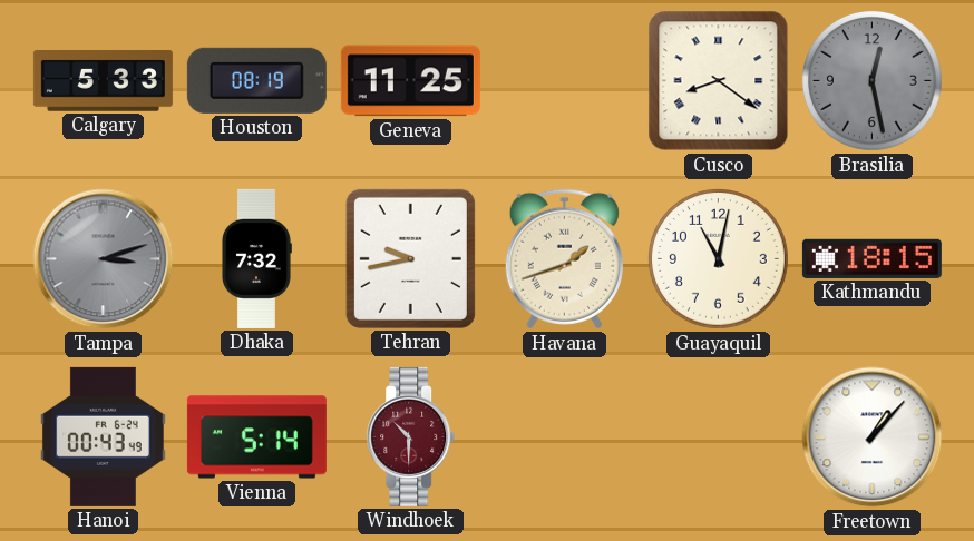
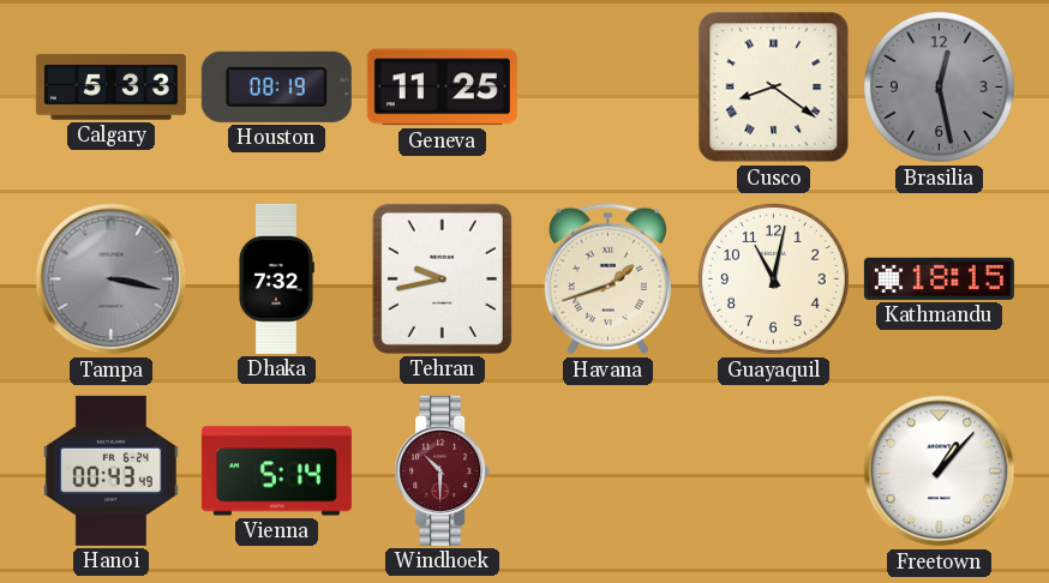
Tampa: 3:12 -> 3:17 (112, 280)
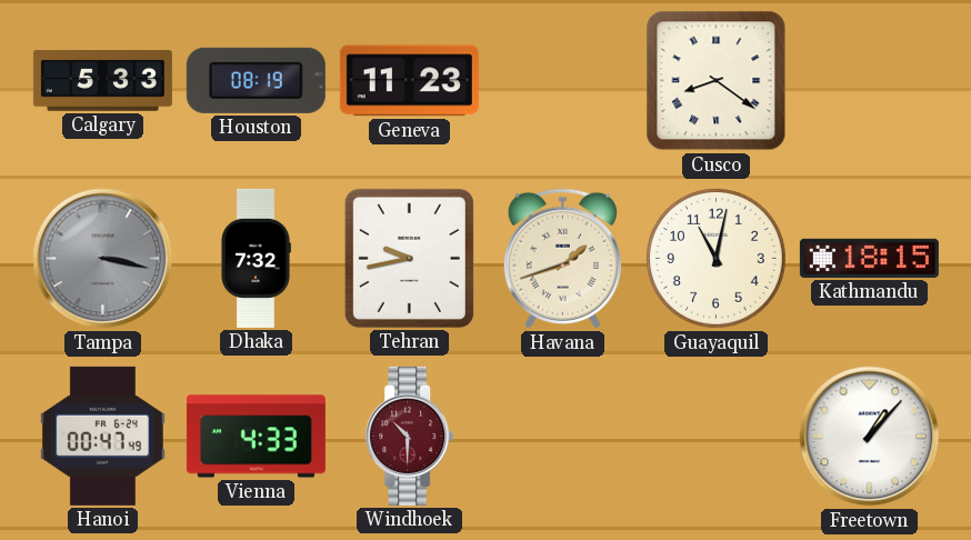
Geneva: 11:25 -> 11:23 (409, 81)
Brasilia: 12:28 -> none (940, 88)
Hanoi: 00:43 -> 00:47 (102, 436)
Vienna: 5:14 -> 4:33 (256, 437)
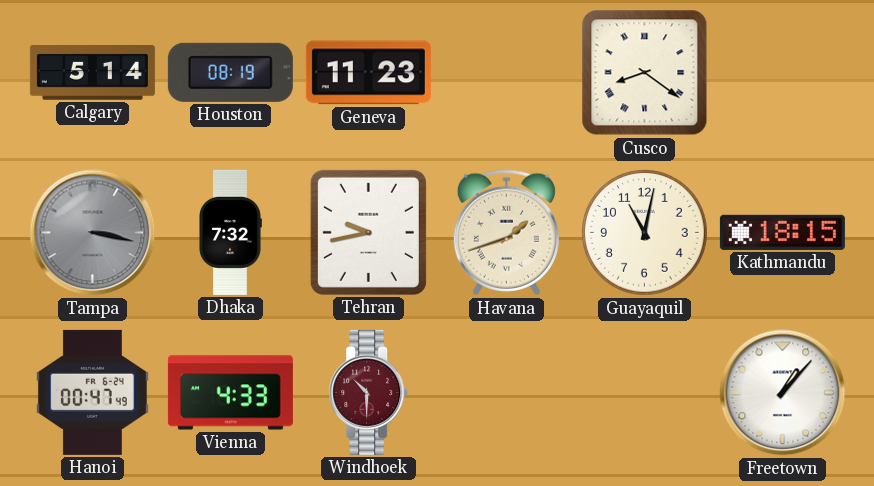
Calgary: 5:33 -> 5:14 (92, 73)
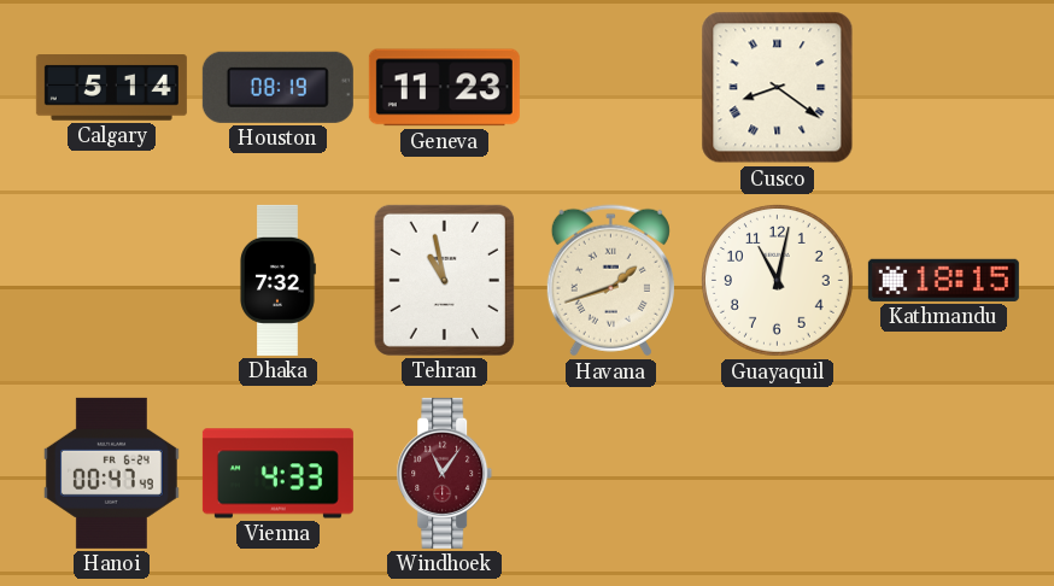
Tampa: 3:17 -> none (93, 233)
Tehran: 9:43 -> 10:58 (444, 280)
Windhoek: 10:30 -> 11:06 (445, 473)
Freetown: 1:07 -> none (783, 393)
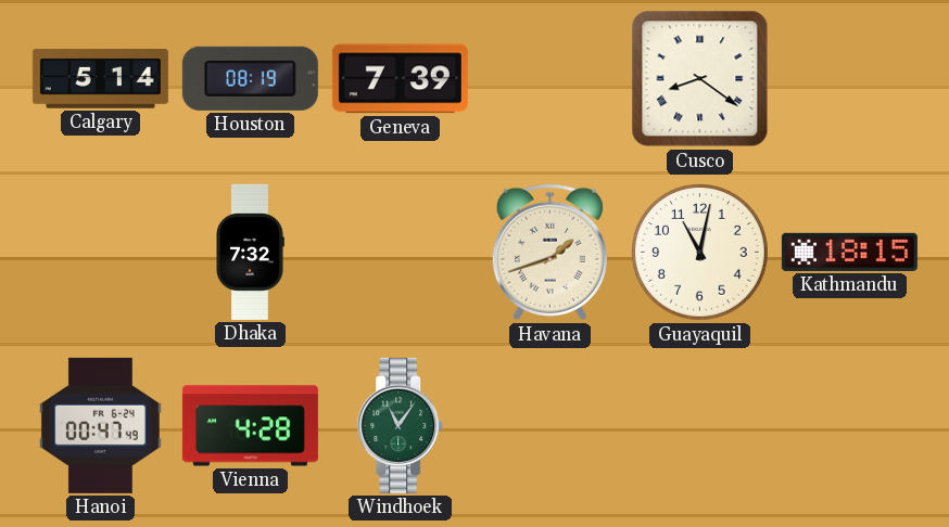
Geneva: 11:23 -> 7:39 (400, 79)
Tehran: 10:58 -> none (444, 280)
Vienna: 4:33 -> 4:28 (250, 426)
Windhoek dial: burgundy -> green (401, 425)
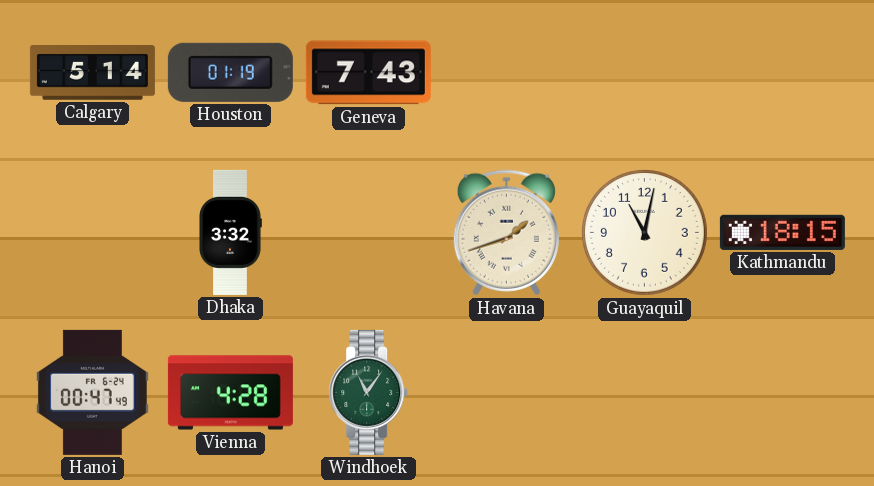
Houston: 08:19 -> 01:19 (230, 72)
Geneva: 7:39 -> 7:43 (368, 73)
Cusco: 8:21 -> none (700, 79)
Dhaka: 7:32 -> 3:32 (230, 232)
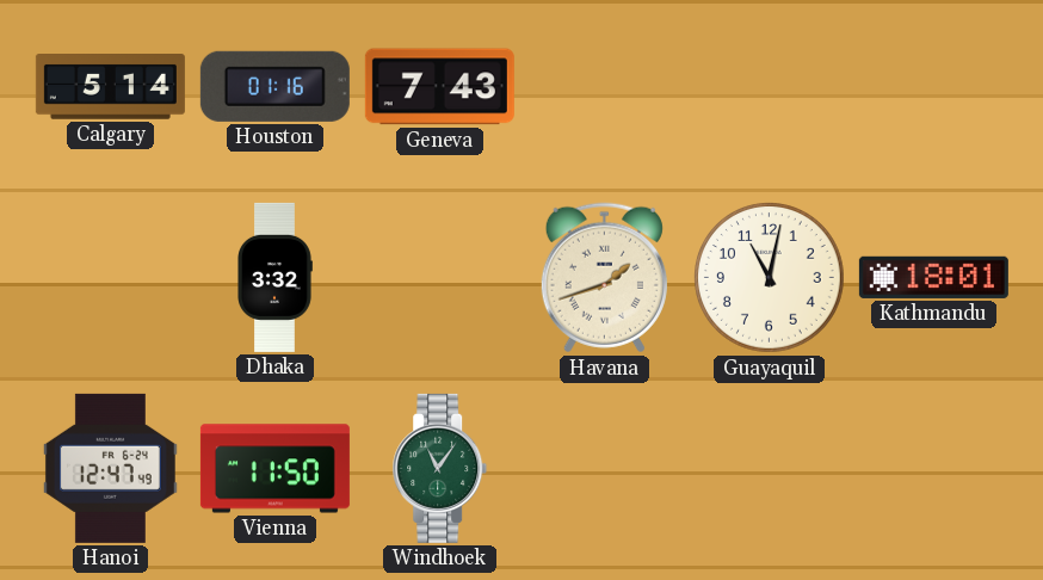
Houston: 01:19 -> 01:16 (274, 86)
Kathmandu: 18:15 -> 18:01 (933, 277)
Hanoi: 00:47 -> 12:47 (110, 468)
Vienna: 4:28 -> 11:50 (274, 469)
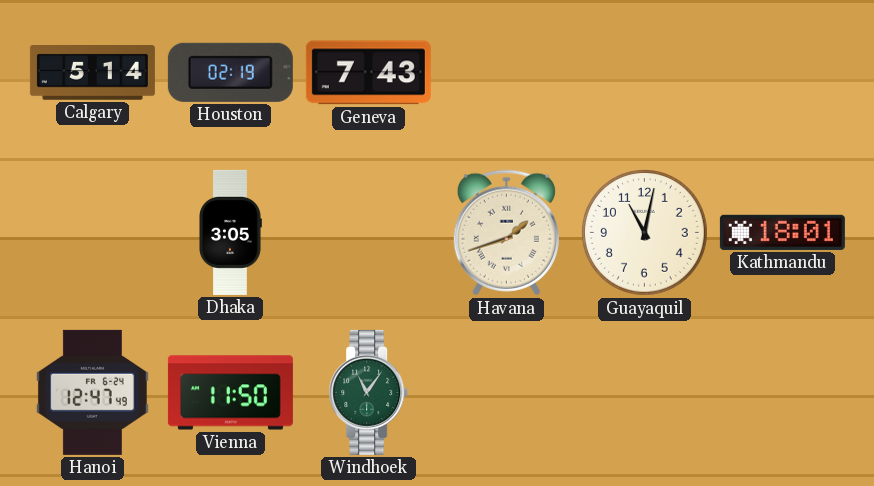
Houston: 01:16 -> 02:19 (230, 72)
Dhaka: 3:32 -> 3:05 (230, 232)
